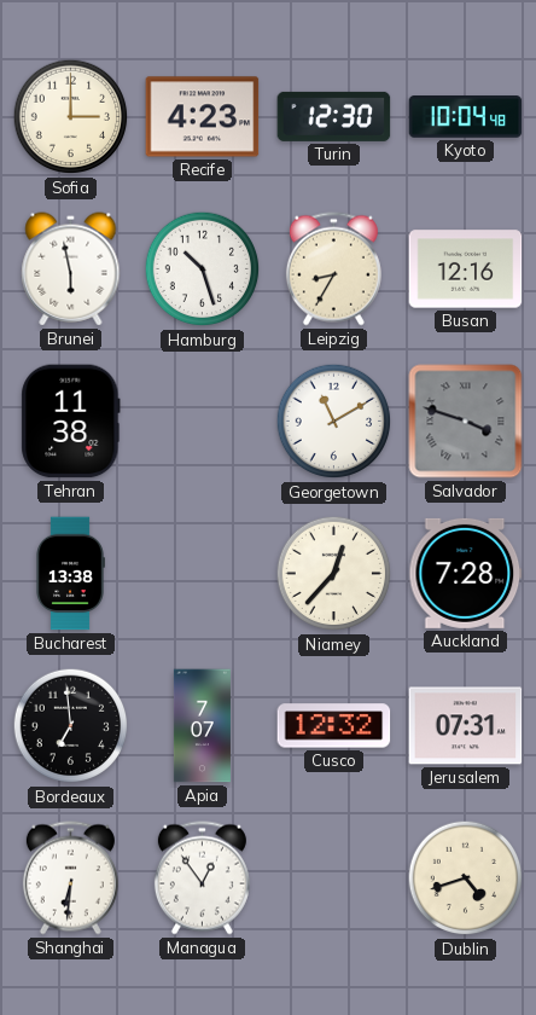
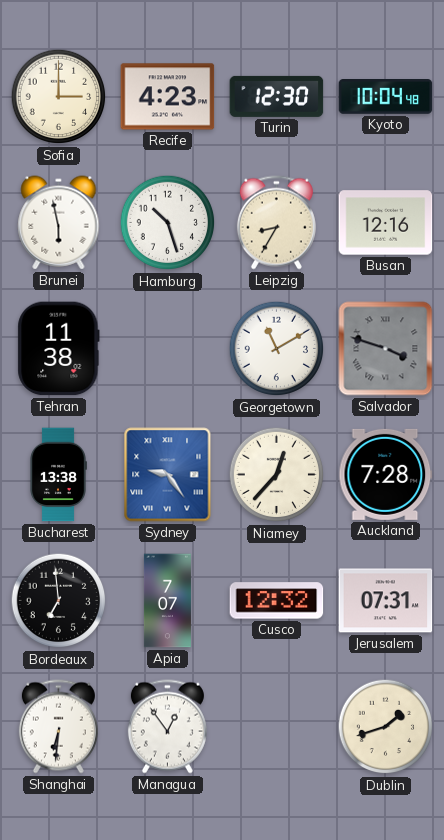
Sydney: none -> 9:24 (168, 475)
Dublin: 4:42 -> 1:42 (386, 727)
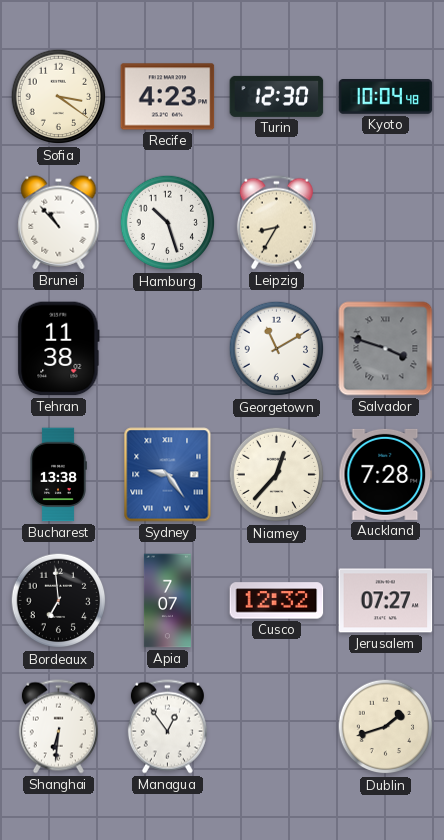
Sofia: 3:00 -> 3:21 (59, 97)
Brunei: 5:58 -> 10:53 (59, 223)
Busan: 12:16 -> none (386, 223)
Jerusalem: 07:31 -> 07:27 (386, 601)
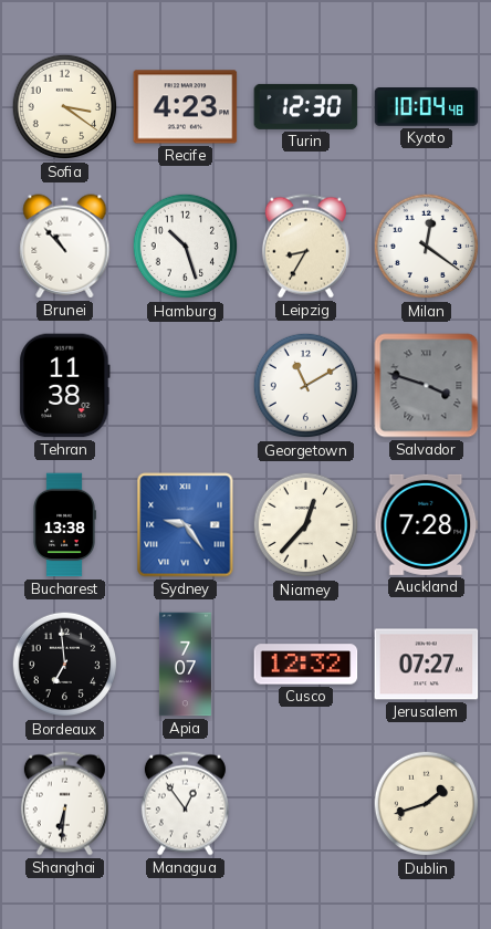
Milan: none -> 12:21 (427, 247)
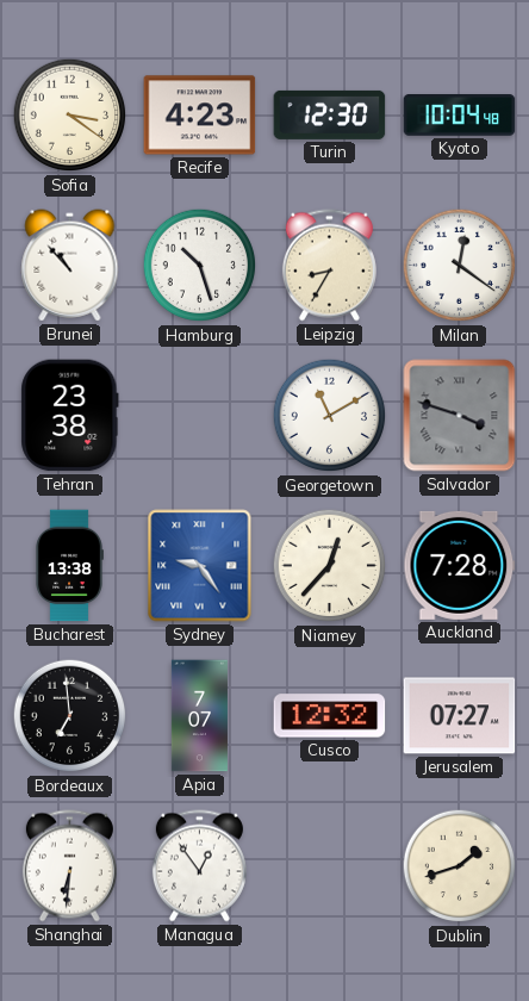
Tehran: 11:38 -> 23:38 (70, 416)
